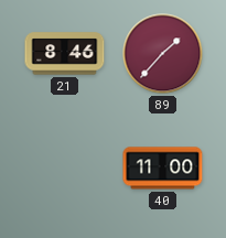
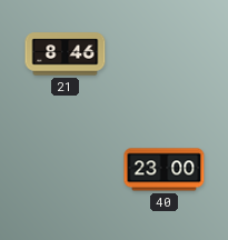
89: 1:37 -> none (163, 54)
40: 11:00 -> 23:00 (165, 170)
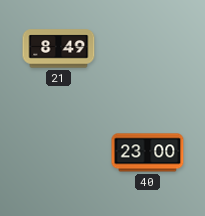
21: 8:46 -> 8:49 (59, 49)
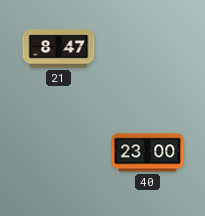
21: 8:49 -> 8:47 (59, 49)
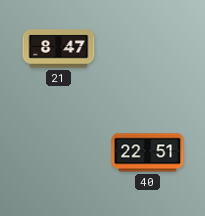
40: 23:00 -> 22:51 (148, 153)
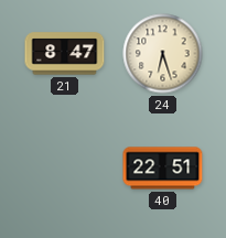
24: none -> 6:27 (163, 54)
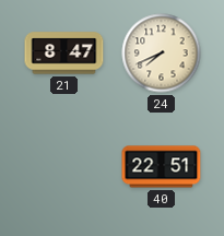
24: 6:27 -> 7:41 (162, 54)
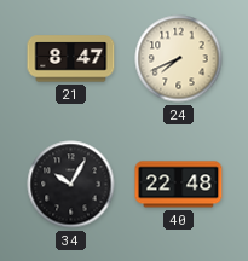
34: none -> 10:05 (71, 185)
40: 22:51 -> 22:48 (179, 185)
